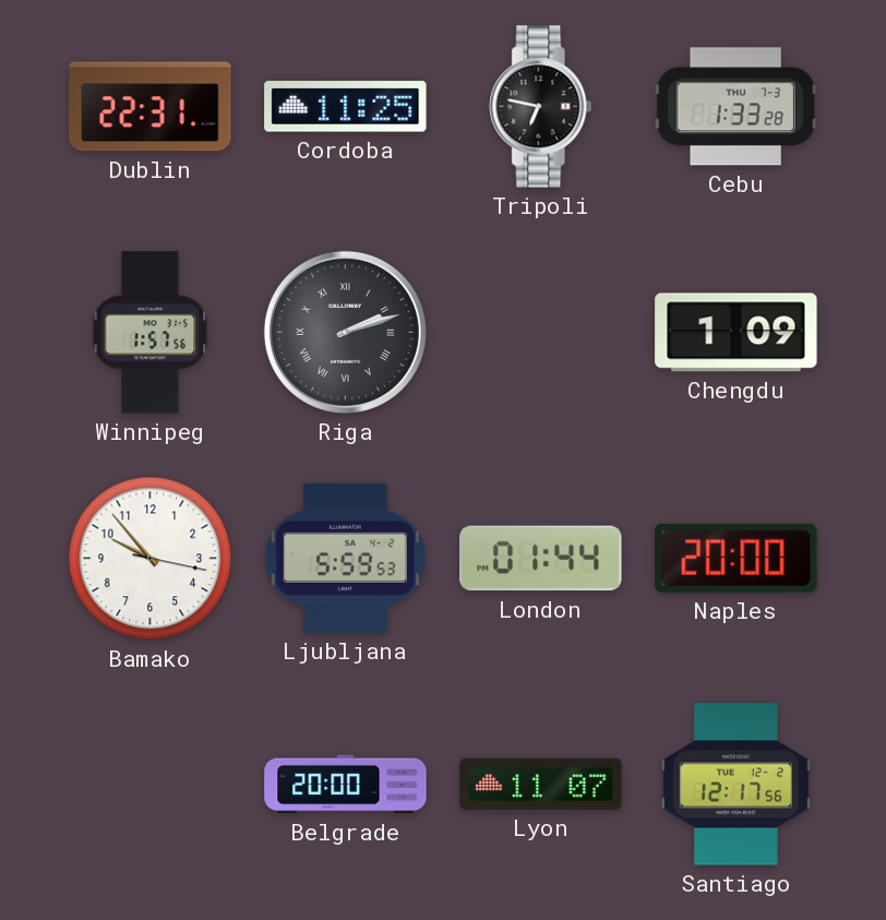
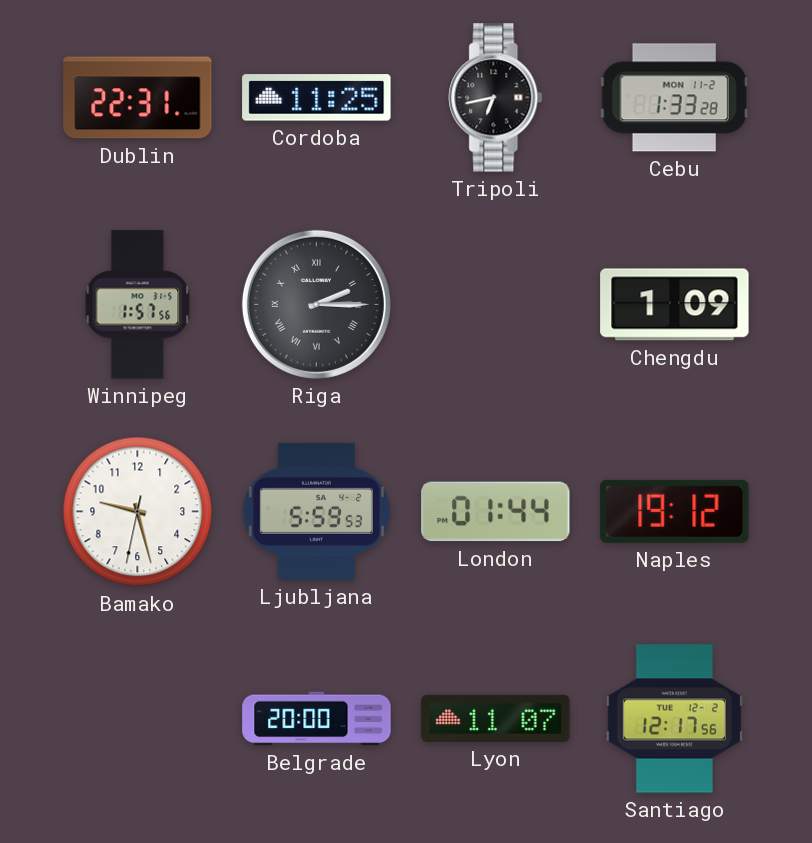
Tripoli: 6:47 -> 6:43 (496, 98)
Cebu date: THU 7-3 -> MON 11-2 (674, 98)
Riga: 2:12 -> 2:15 (316, 304)
Bamako: 9:53 -> 9:27 (138, 512)
Naples: 20:00 -> 19:12 (675, 511)
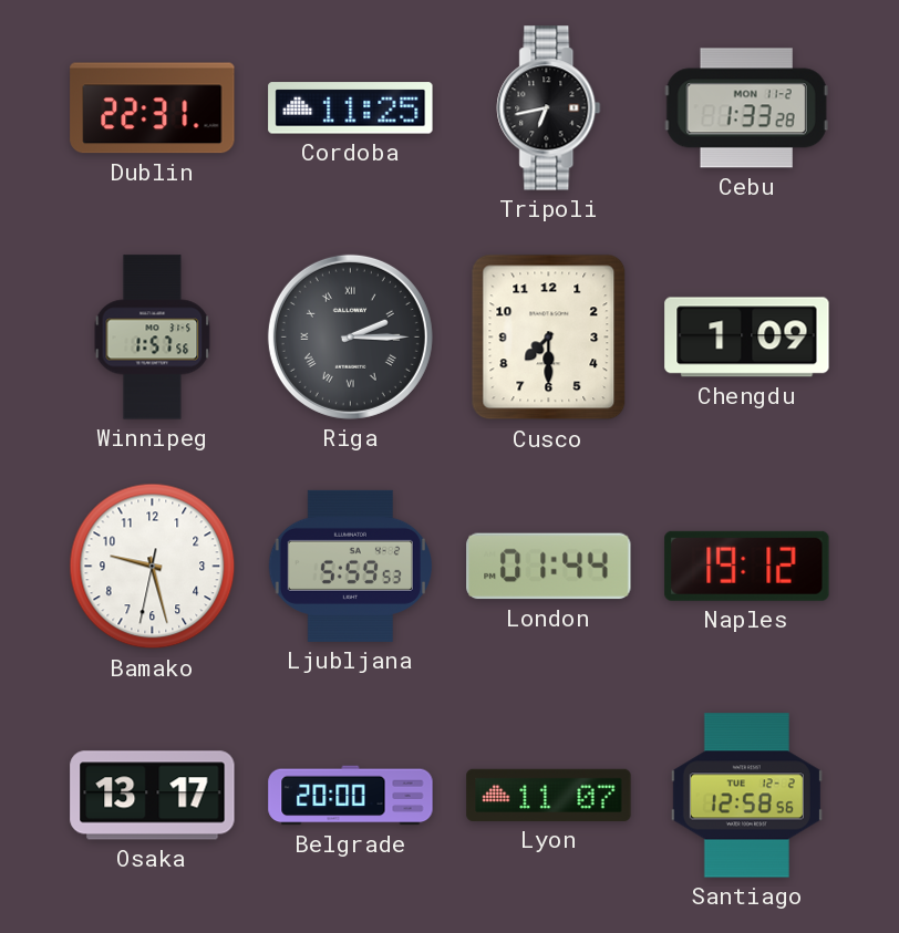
Cusco: none -> 7:30 (549, 338)
Osaka: none -> 13:17 (153, 796)
Santiago: 12:17 -> 12:58 (746, 796)
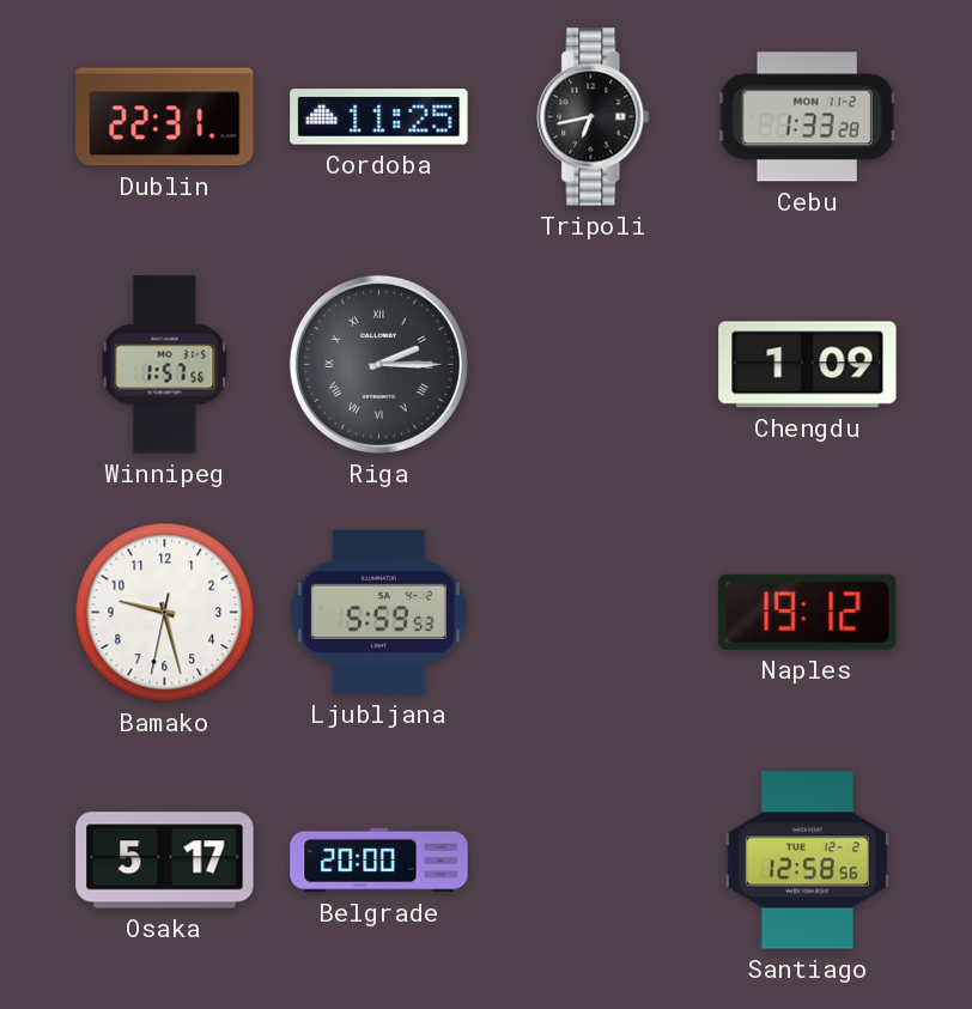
Cusco: 7:30 -> none (549, 338)
London: 01:44 -> none (549, 567)
Osaka: 13:17 -> 5:17 (165, 861)
Lyon: 11:07 -> none (549, 795)
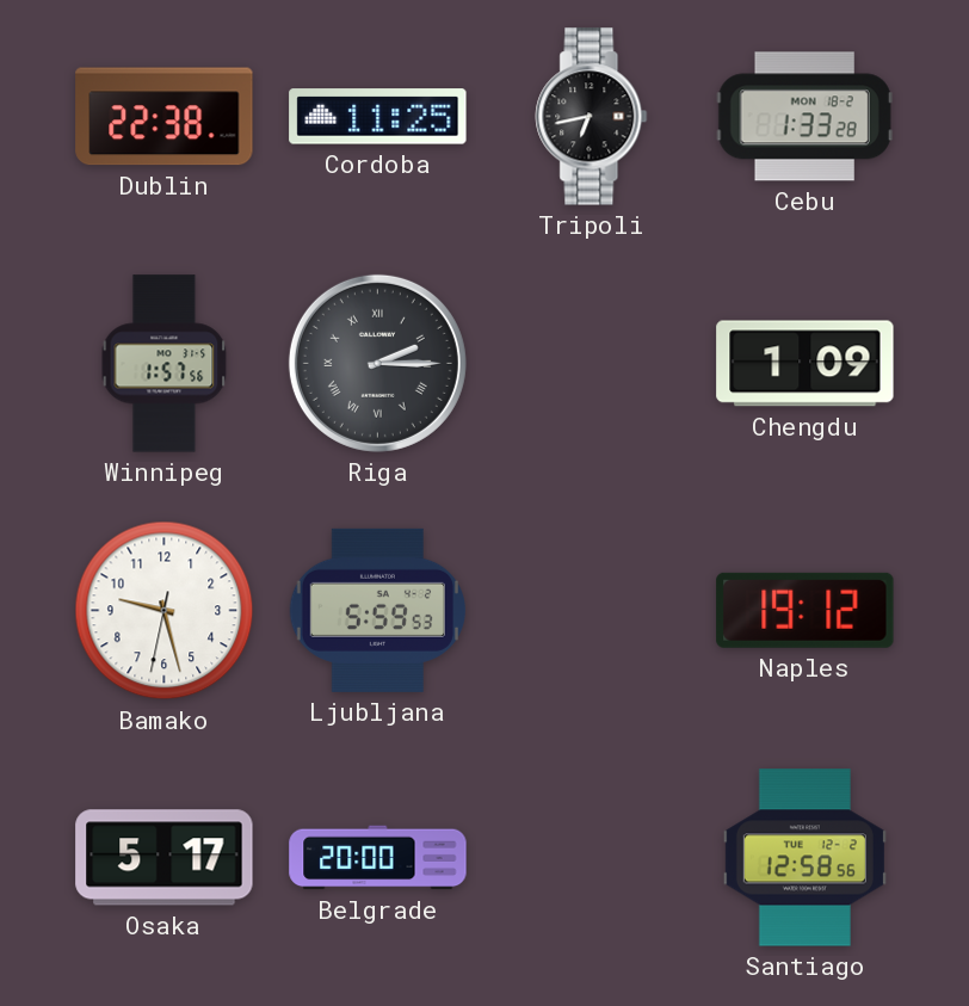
Dublin: 22:31 -> 22:38 (165, 117)
Cebu date: MON 11-2 -> MON 18-2 (804, 117)
